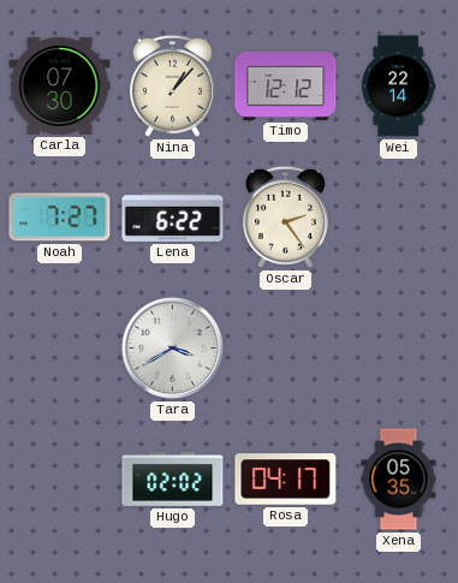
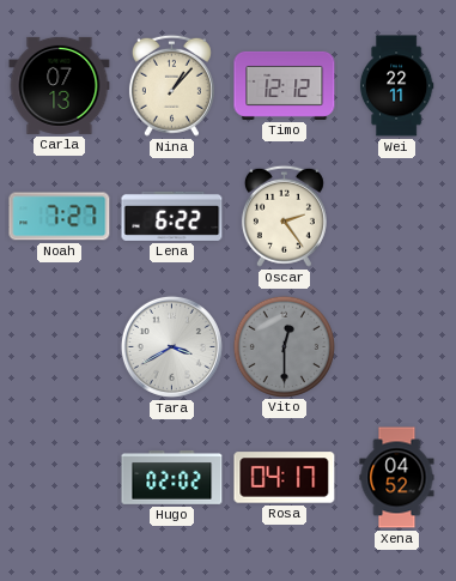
Carla: 07:30 -> 07:13 (60, 85)
Wei: 22:14 -> 22:11 (396, 86)
Vito: none -> 12:30 (284, 346)
Xena: 05:35 -> 04:52 (397, 478)
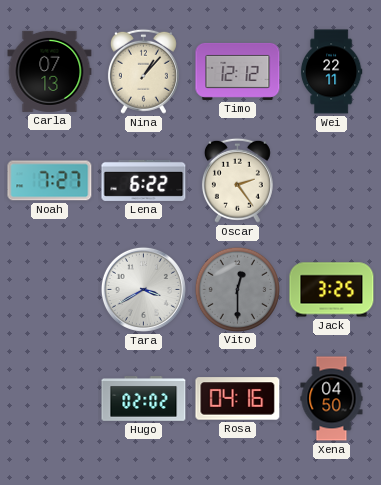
Jack: none -> 3:25 (332, 290)
Rosa: 04:17 -> 04:16 (238, 399)
Xena: 04:52 -> 04:50 (332, 399)
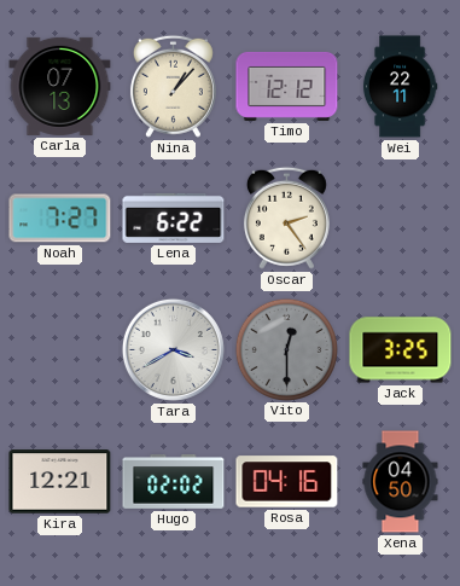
Kira: none -> 12:21 (60, 482)
